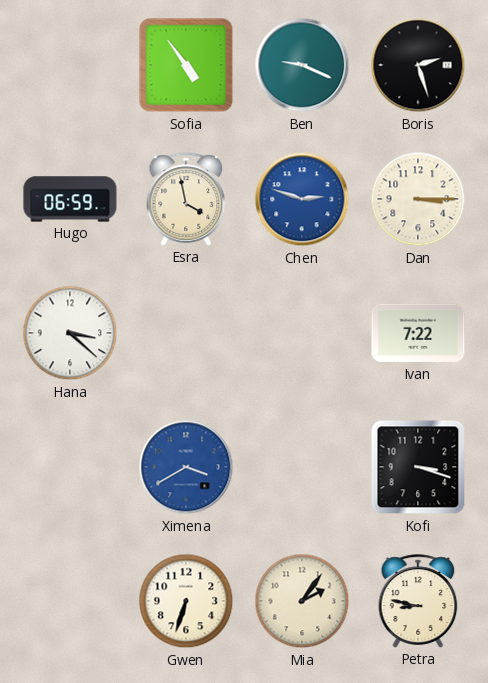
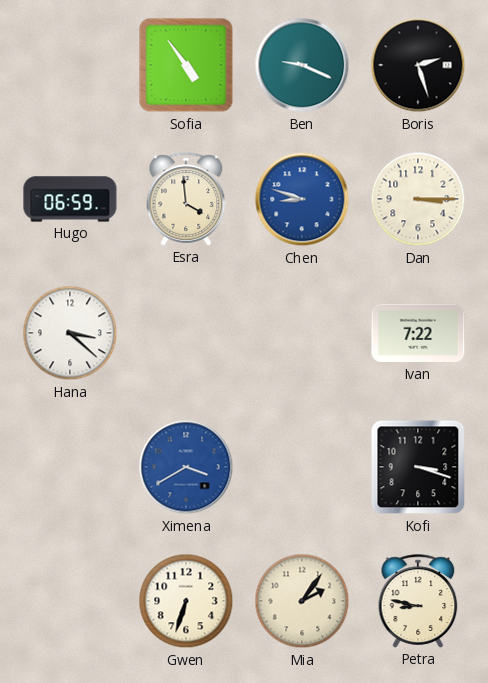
Esra: 3:58 -> 3:59 (186, 199)
Chen: 2:48 -> 8:48 (302, 199)
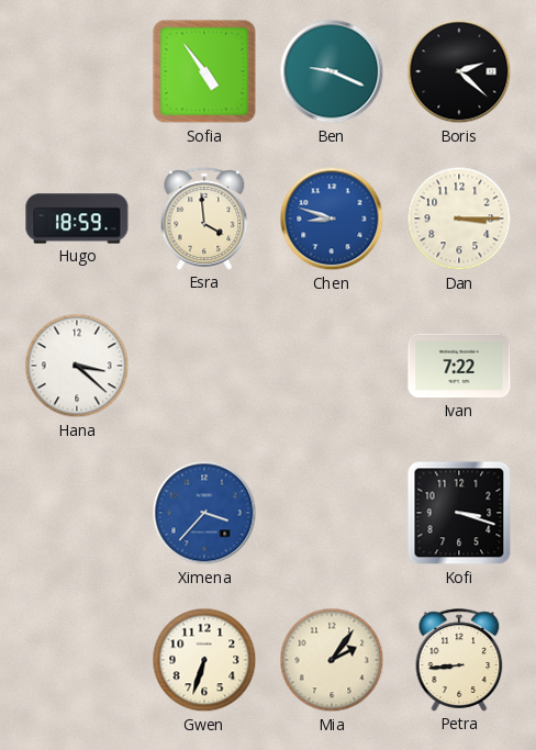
Boris: 2:27 -> 2:22 (459, 71)
Hugo: 06:59 -> 18:59 (77, 219)
Ximena: 3:40 -> 3:37 (204, 513)
Petra: 8:47 -> 8:44 (459, 660)
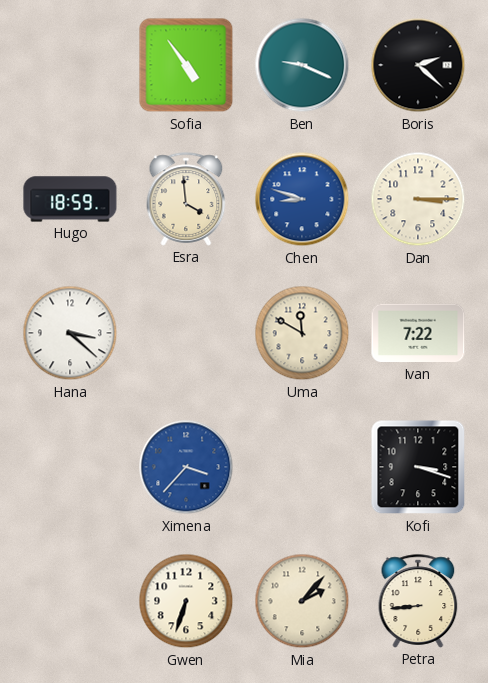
Uma: none -> 11:50 (302, 333)
Mia: 2:06 -> 2:07 (302, 601)
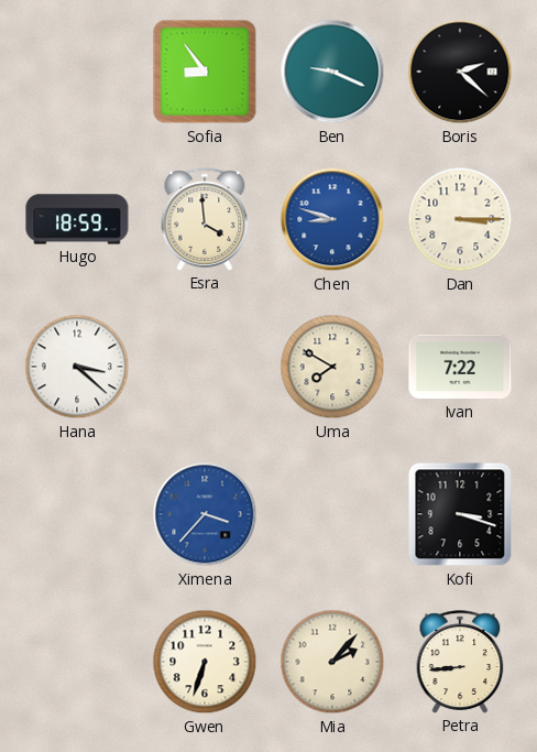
Sofia: 4:54 -> 8:54 (205, 72)
Uma: 11:50 -> 7:50 (332, 367)
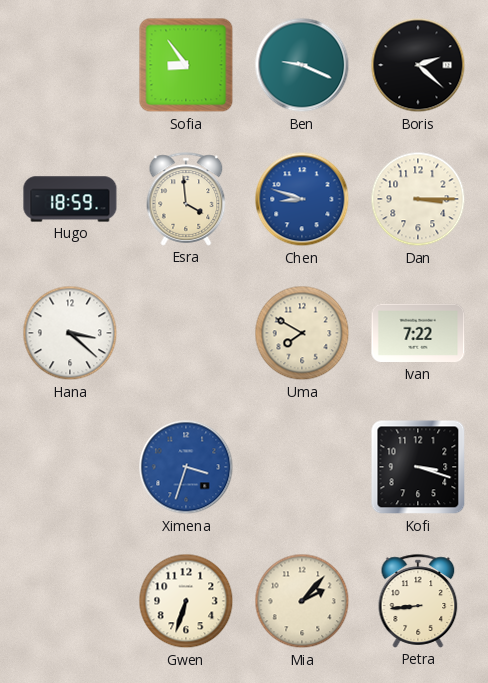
Ximena: 3:37 -> 3:33 (186, 467)
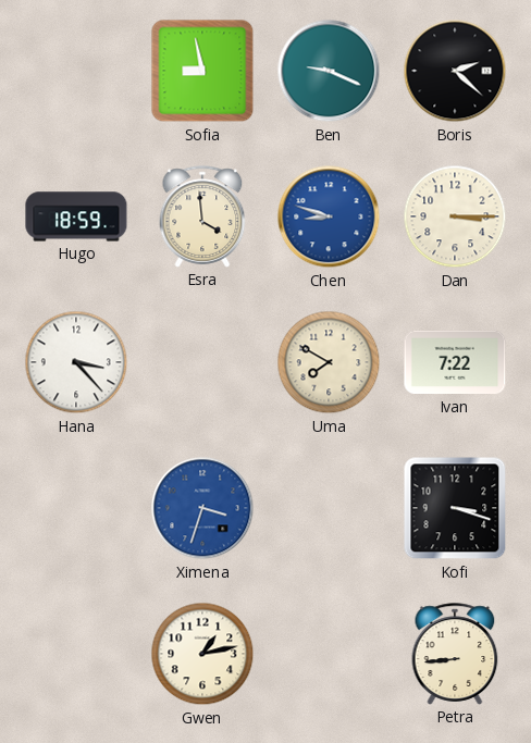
Sofia: 8:54 -> 8:58 (202, 71)
Hana: 3:22 -> 3:23 (76, 362)
Gwen: 6:33 -> 1:13 (202, 654)
Mia: 2:07 -> none (302, 601)
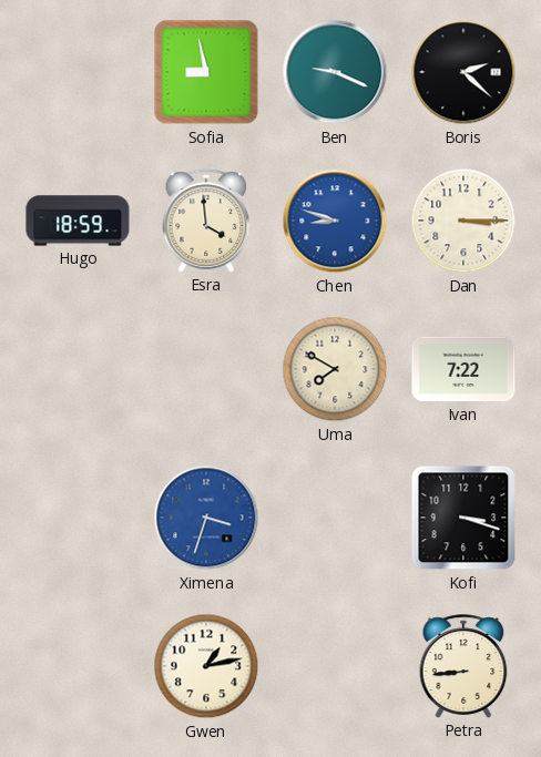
Hana: 3:23 -> none (76, 362)
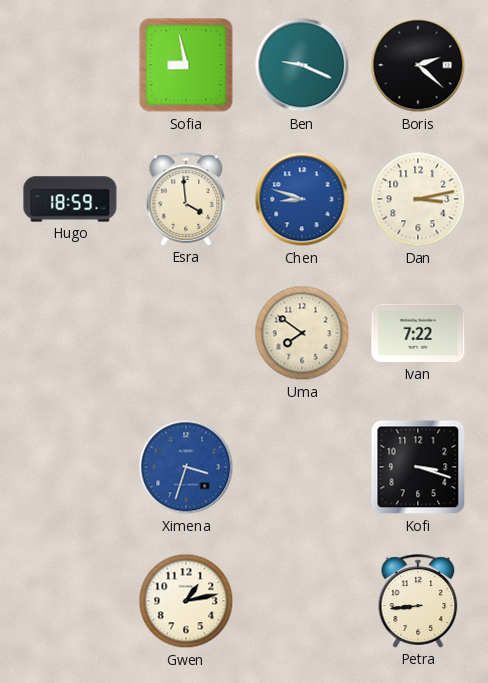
Dan: 3:15 -> 3:13 (418, 199)
Uma: 7:50 -> 7:51 (302, 333)
